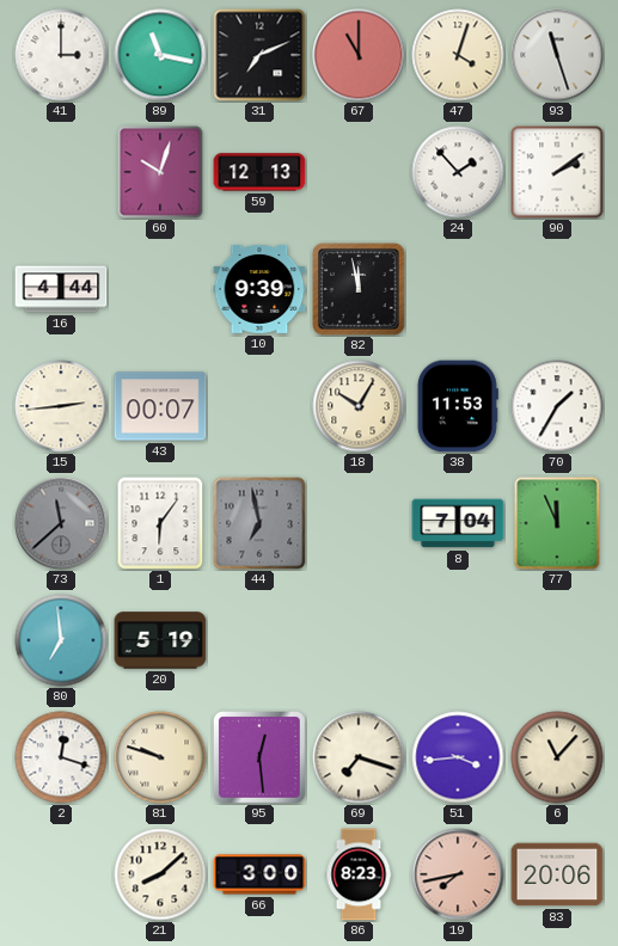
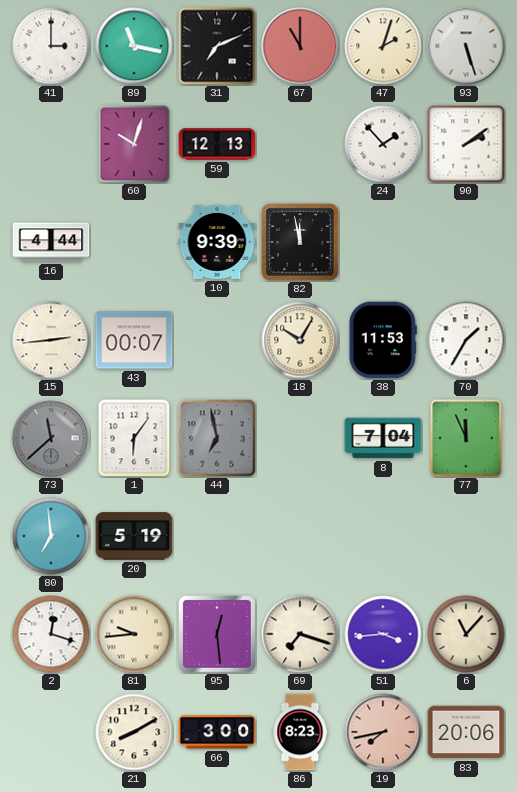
47: 4:03 -> 2:03 (383, 46)
93: 11:27 -> 5:27 (466, 46)
81: 9:48 -> 9:44 (134, 634)
21: 8:08 -> 8:10 (134, 732)
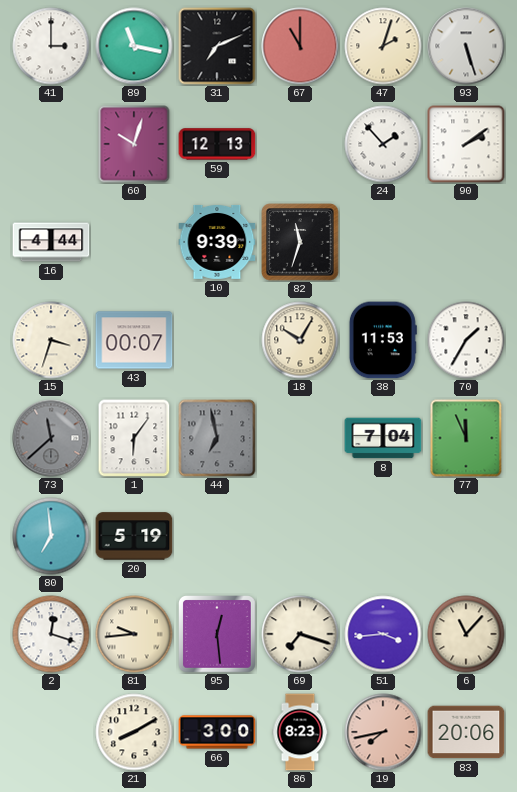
82: 11:58 -> 11:33 (300, 242)
15: 2:44 -> 3:33 (51, 340)
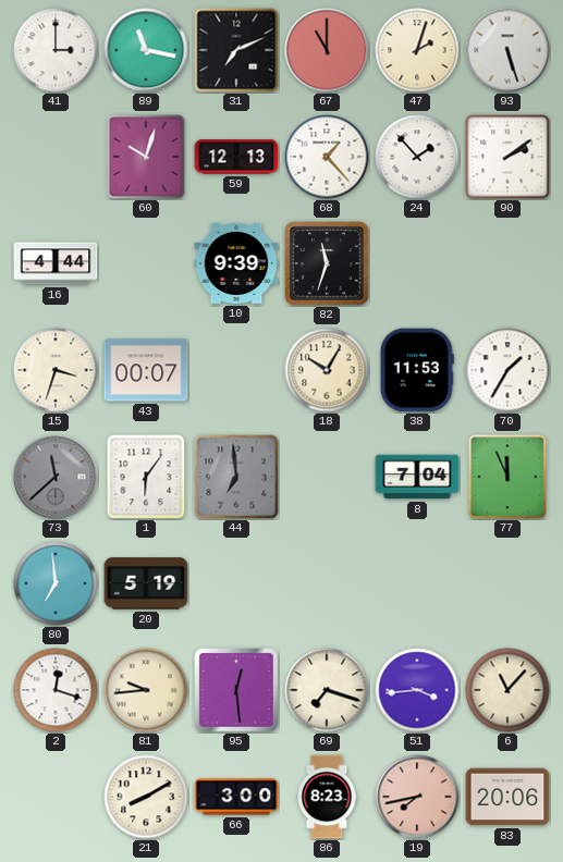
68: none -> 1:23 (327, 157)
44: 6:58 -> 6:59 (236, 477)
